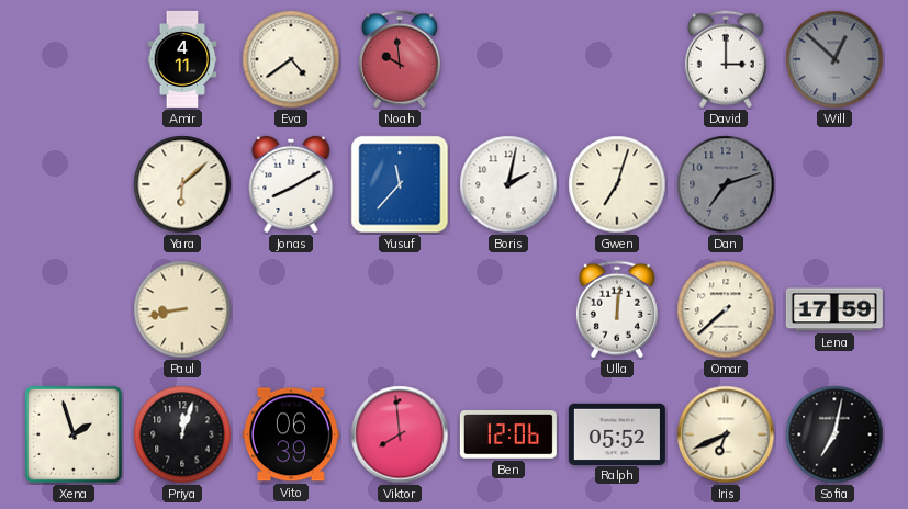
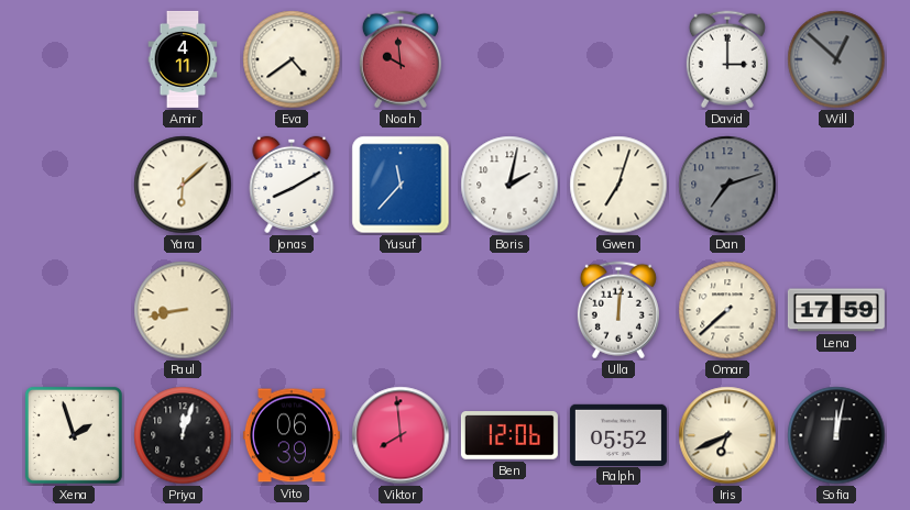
Sofia: 7:02 -> 12:02 (836, 435)
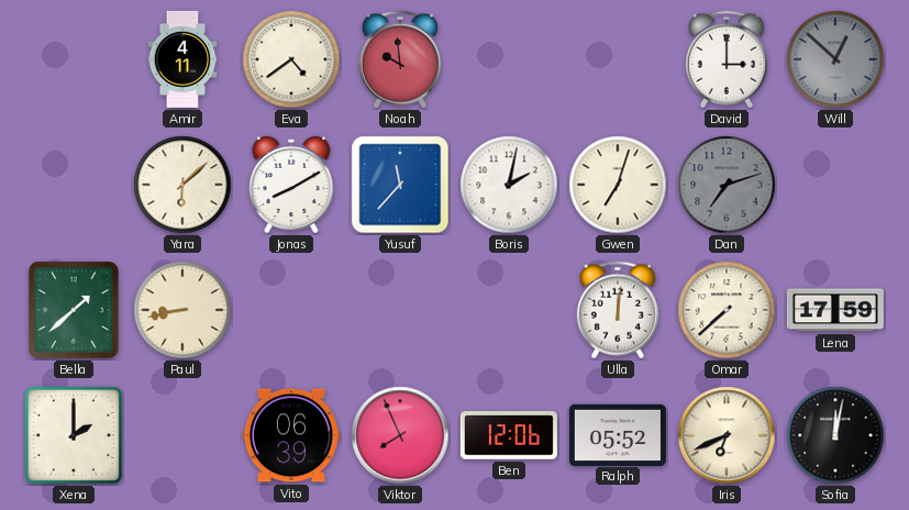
Bella: none -> 1:38 (75, 311)
Xena: 1:57 -> 2:00 (74, 435)
Priya: 12:03 -> none (183, 435)
Viktor: 7:59 -> 7:56 (400, 435)
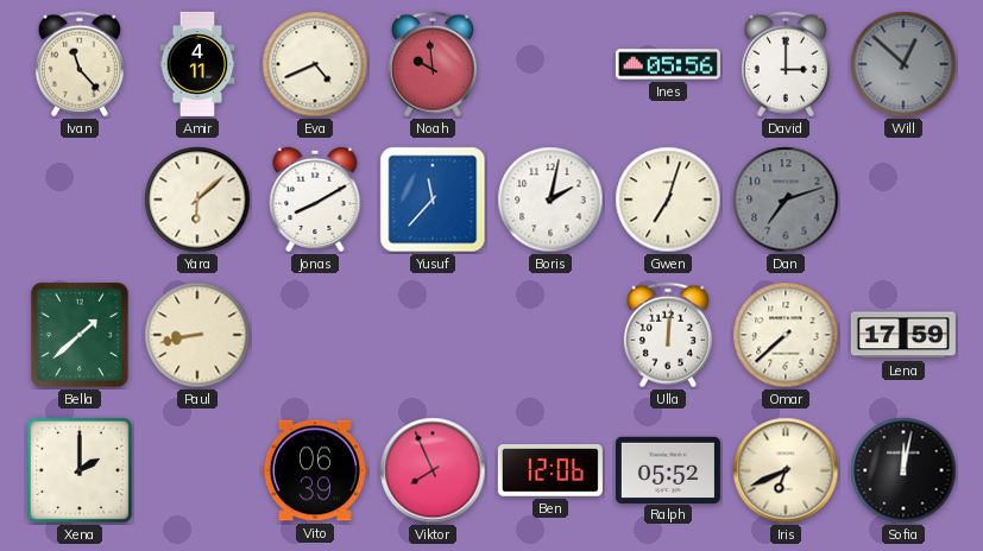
Ivan: none -> 11:23 (80, 64)
Eva: 4:39 -> 4:41 (315, 64)
Ines: none -> 05:56 (668, 64)
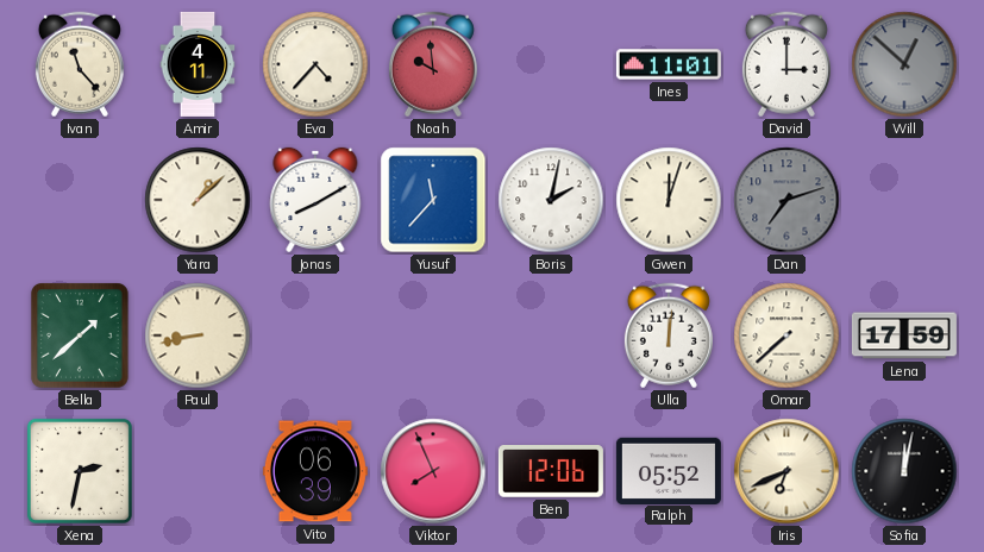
Eva: 4:41 -> 4:37 (315, 64)
Ines: 05:56 -> 11:01 (669, 64)
Yara: 6:08 -> 1:08 (198, 200)
Gwen: 7:03 -> 12:03 (669, 200)
Xena: 2:00 -> 2:32 (80, 471)
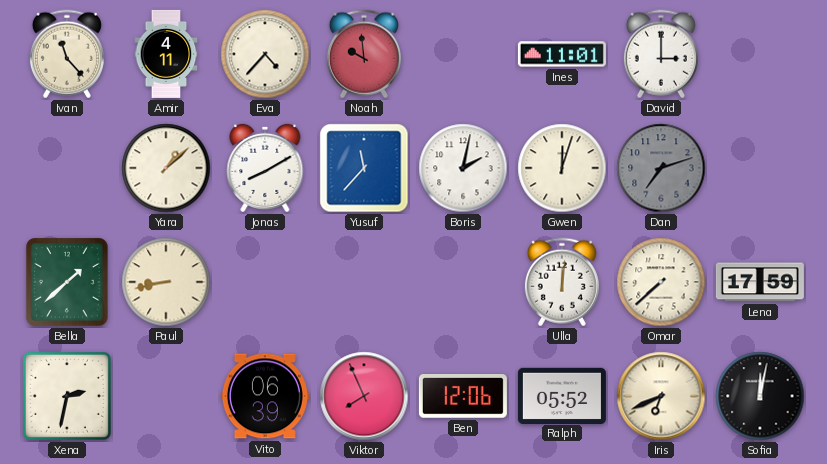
Will: 12:52 -> none (904, 64)
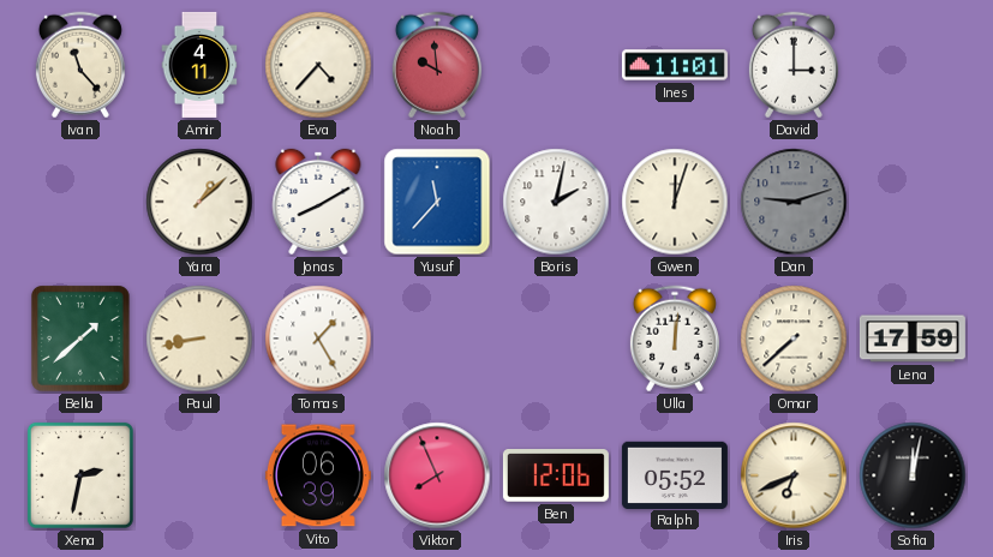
Dan: 7:12 -> 9:12 (794, 202)
Tomas: none -> 1:25 (318, 339)
